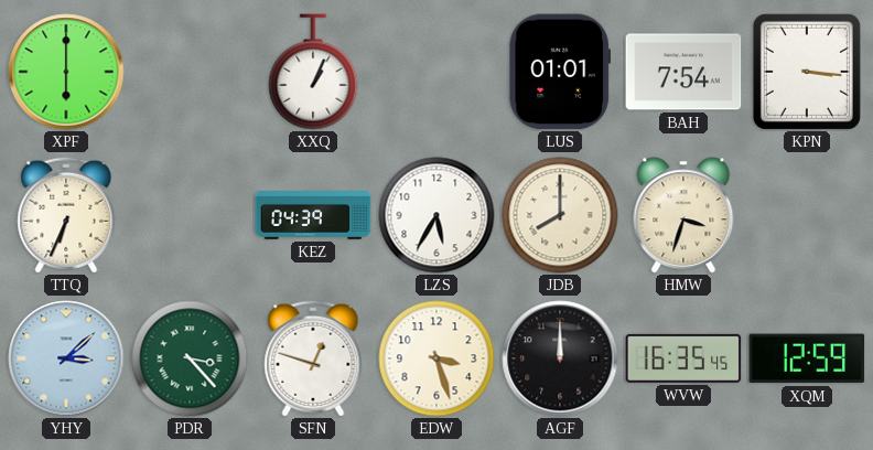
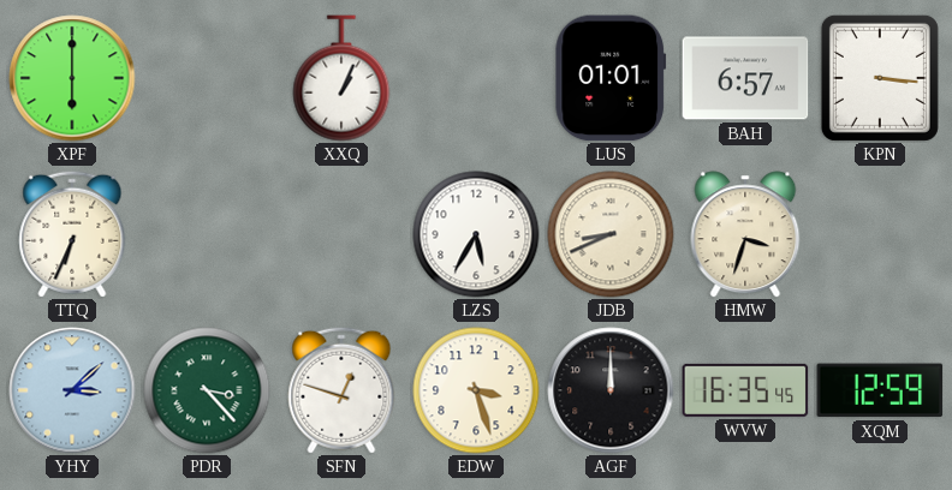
BAH: 7:54 -> 6:57 (745, 78)
KEZ: 04:39 -> none (313, 216)
JDB: 8:00 -> 8:41 (611, 234)
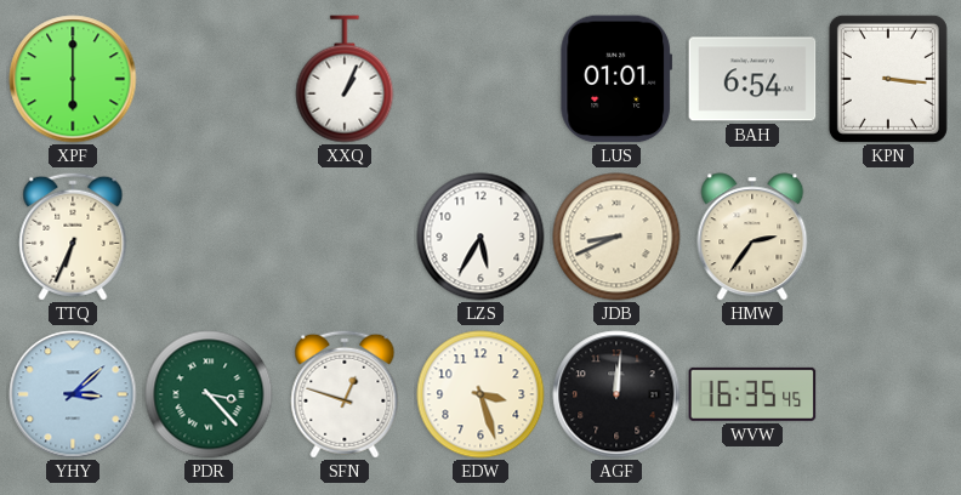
BAH: 6:57 -> 6:54 (752, 79)
HMW: 3:33 -> 2:36 (752, 237)
AGF: 12:00 -> 12:01 (616, 394)
XQM: 12:59 -> none (880, 390)
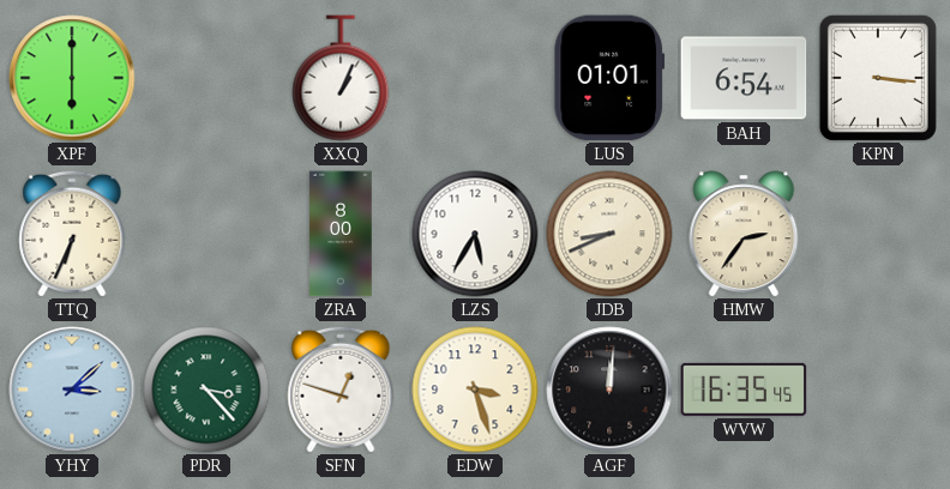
ZRA: none -> 8:00 (341, 234)
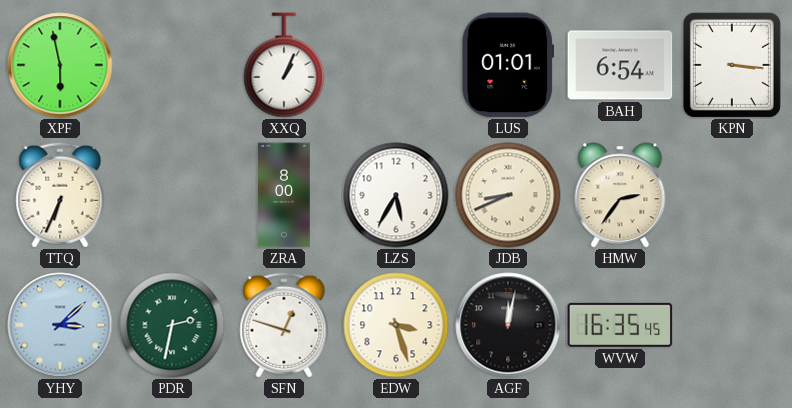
XPF: 6:00 -> 5:58 (60, 65)
PDR: 3:23 -> 2:32 (172, 325)
AGF: 12:01 -> 12:02 (508, 325)
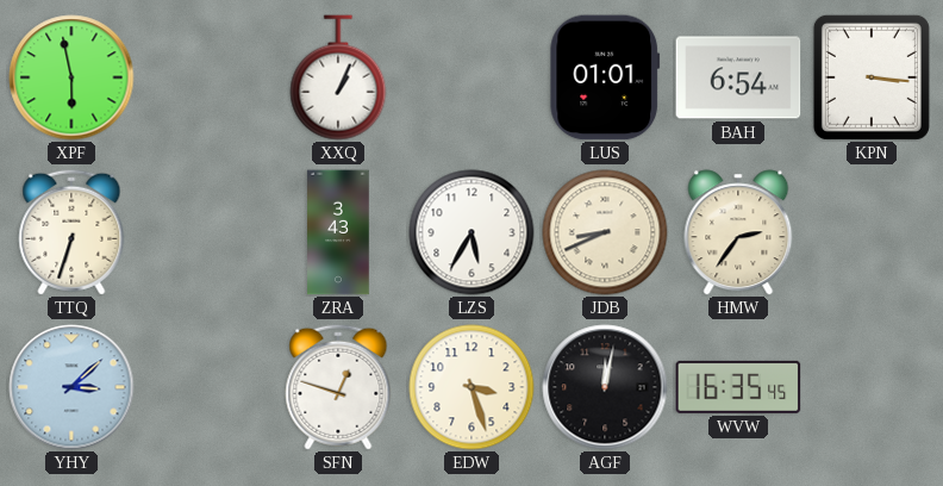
TTQ: 6:34 -> 6:33 (71, 232)
ZRA: 8:00 -> 3:43 (338, 232)
PDR: 2:32 -> none (172, 325)
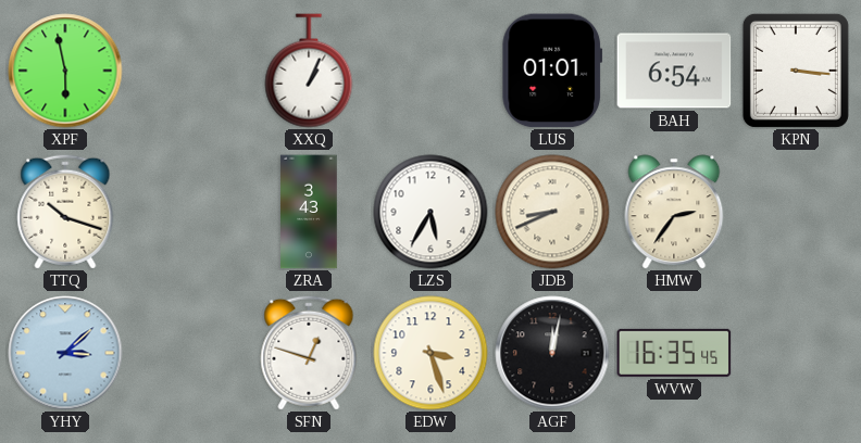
TTQ: 6:33 -> 10:18 (65, 212)
